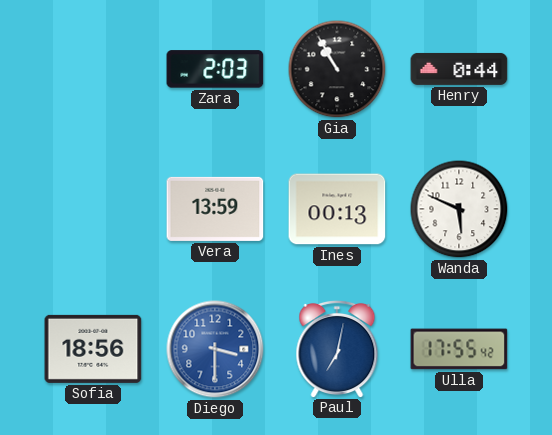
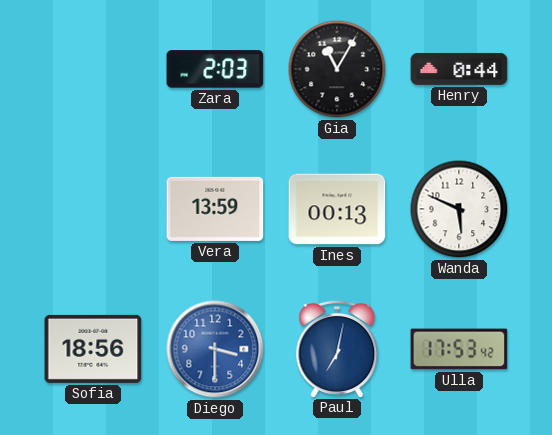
Gia: 10:55 -> 11:05 (337, 69)
Ulla: 17:55 -> 17:53 (459, 349)
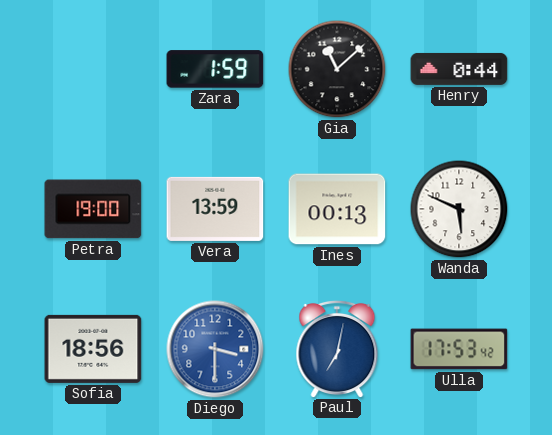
Zara: 2:03 -> 1:59 (215, 69)
Gia: 11:05 -> 11:08 (337, 69)
Petra: none -> 19:00 (93, 209)
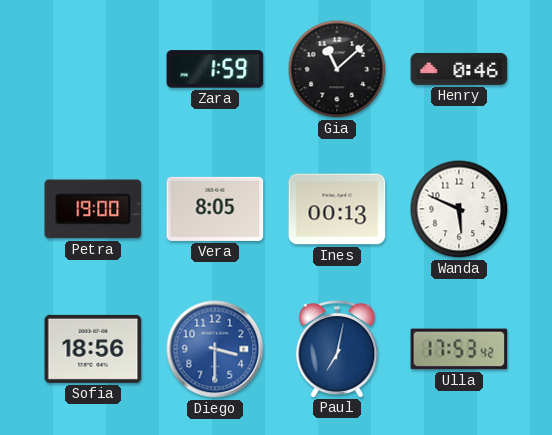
Henry: 0:44 -> 0:46 (459, 69)
Vera: 13:59 -> 8:05 (215, 209)
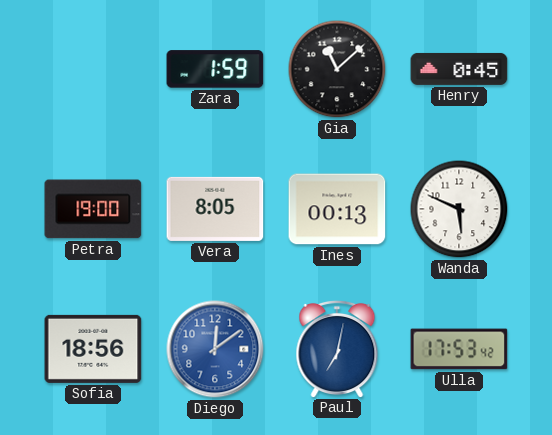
Henry: 0:46 -> 0:45 (459, 69)
Diego: 3:30 -> 12:09 (215, 349)
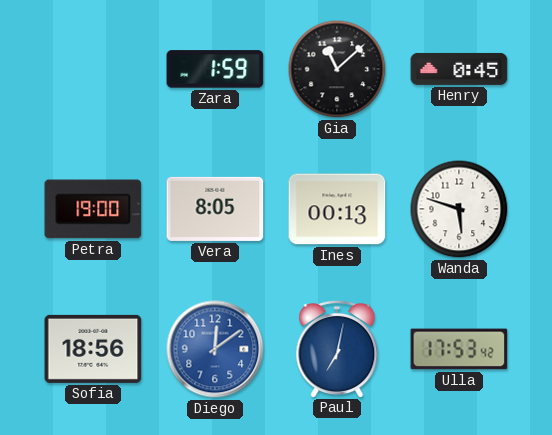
Wanda: 5:49 -> 5:48 (459, 209)
